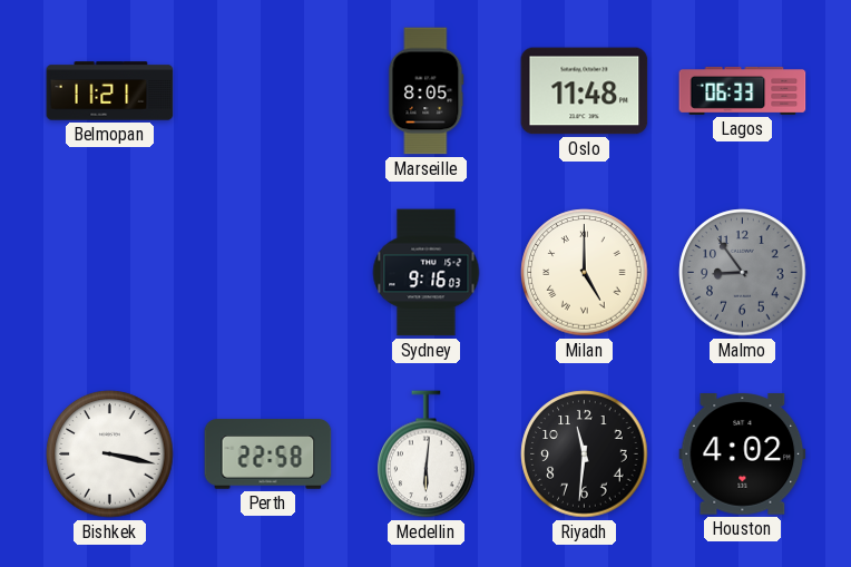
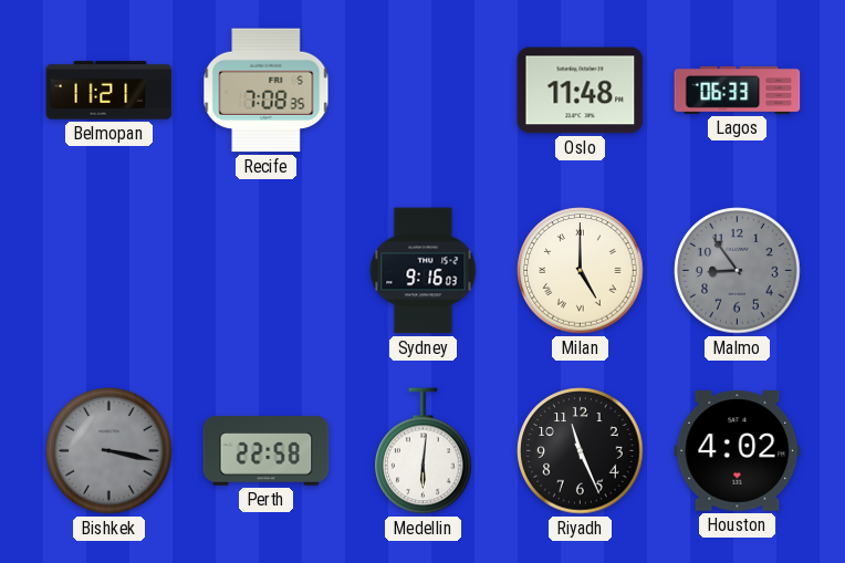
Recife: none -> 7:08 (267, 91)
Marseille: 8:05 -> none (427, 91)
Bishkek dial: white -> grey (109, 451)
Riyadh: 11:31 -> 11:26 (581, 451)
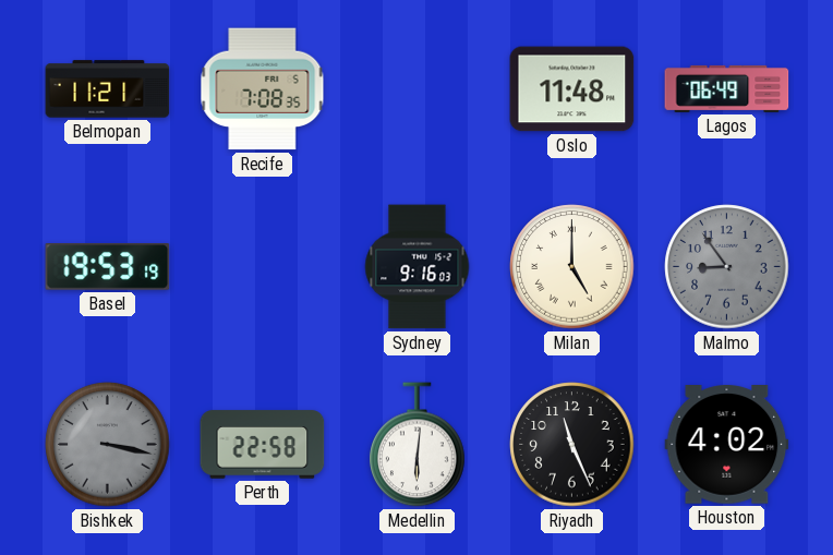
Lagos: 06:33 -> 06:49 (727, 88)
Basel: none -> 19:53 (108, 267)
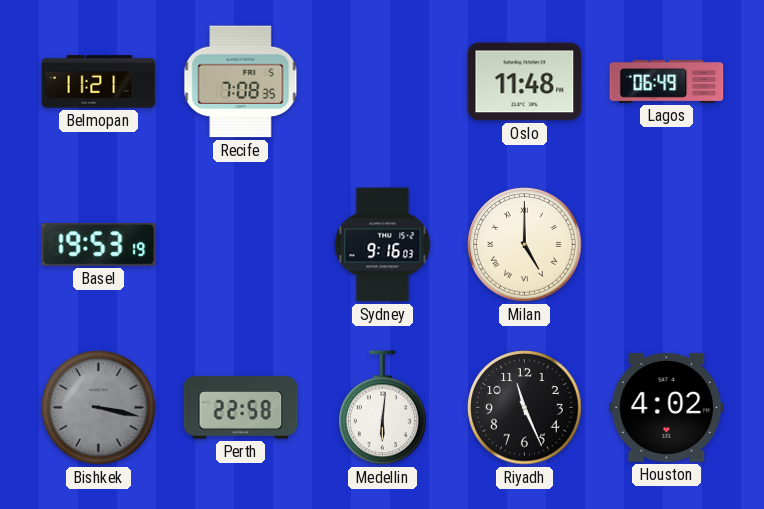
Malmo: 8:54 -> none (727, 267)
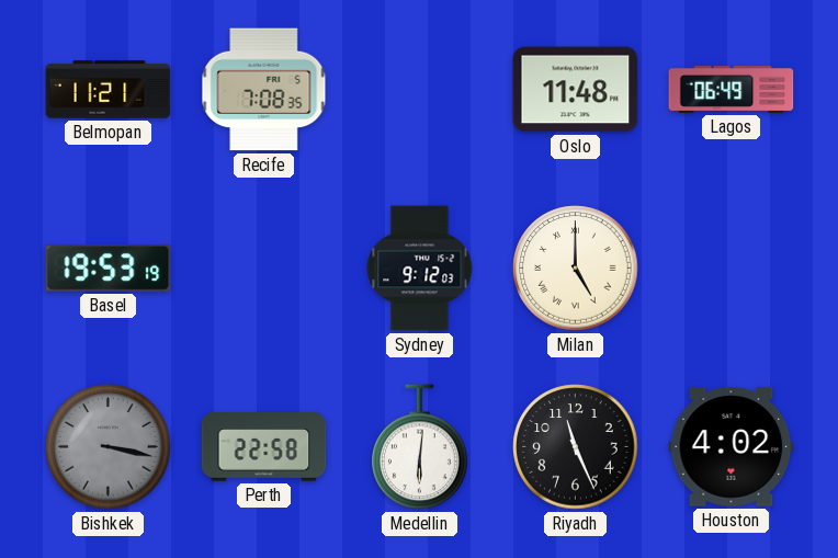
Sydney: 9:16 -> 9:12 (420, 269)
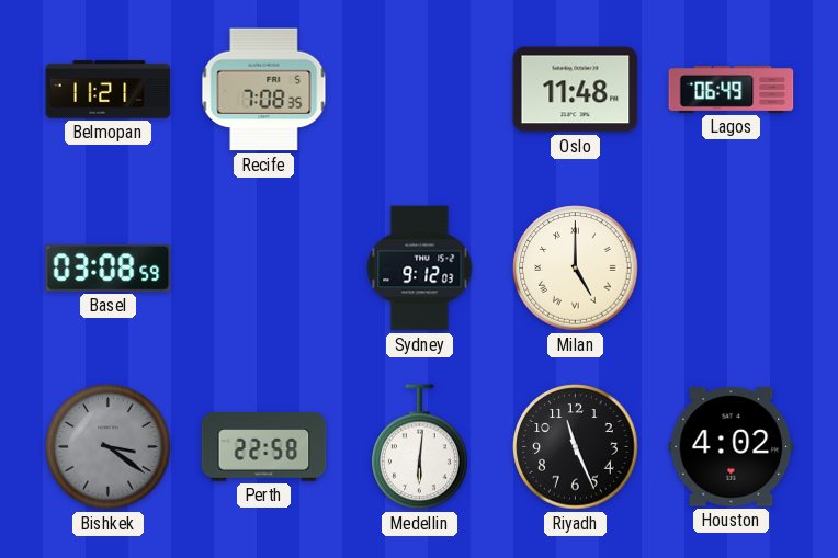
Basel: 19:53 -> 03:08 (109, 269)
Bishkek: 3:17 -> 3:21 (109, 447)
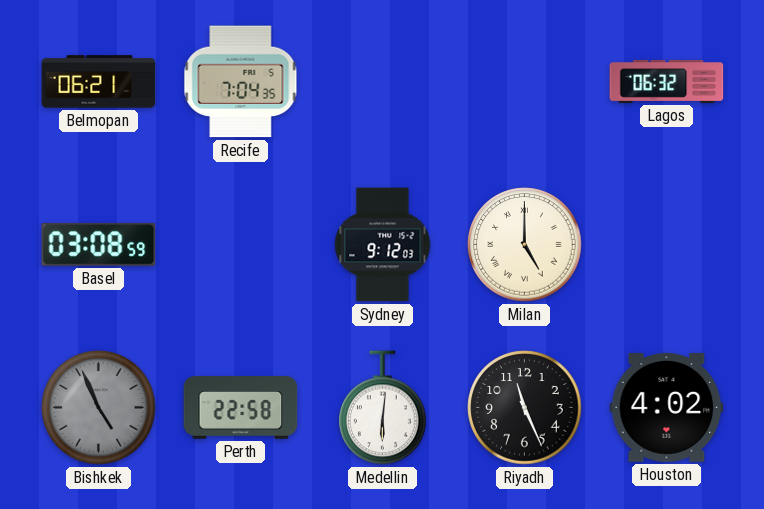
Belmopan: 11:21 -> 06:21 (99, 82)
Recife: 7:08 -> 7:04 (241, 82)
Oslo: 11:48 -> none (576, 90)
Lagos: 06:49 -> 06:32 (667, 81)
Bishkek: 3:21 -> 4:56 (99, 408)
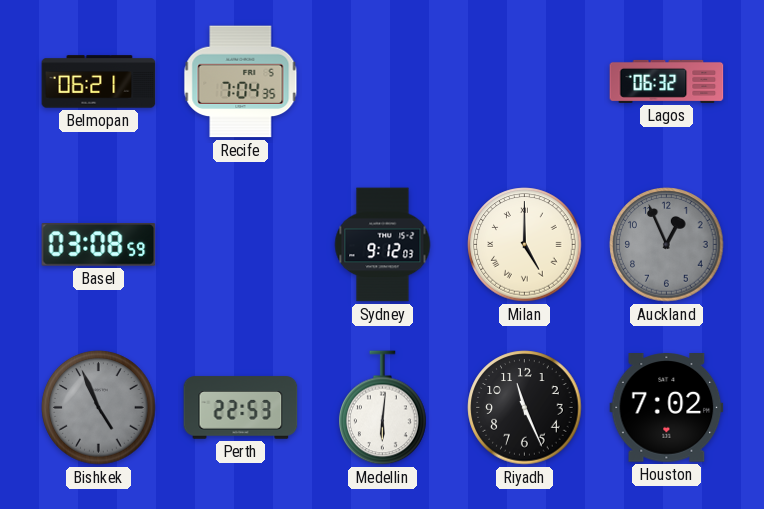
Auckland: none -> 12:56 (667, 245)
Perth: 22:58 -> 22:53 (241, 408)
Houston: 4:02 -> 7:02 (667, 408)
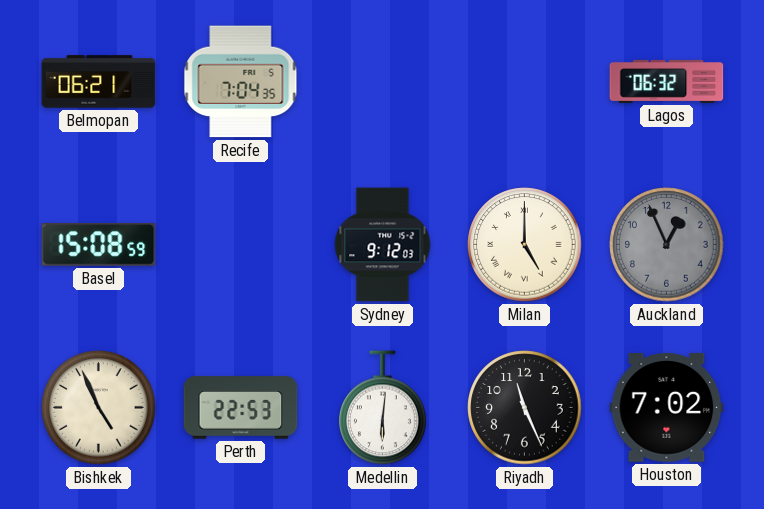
Basel: 03:08 -> 15:08 (99, 245)
Bishkek dial: grey -> cream (99, 408)
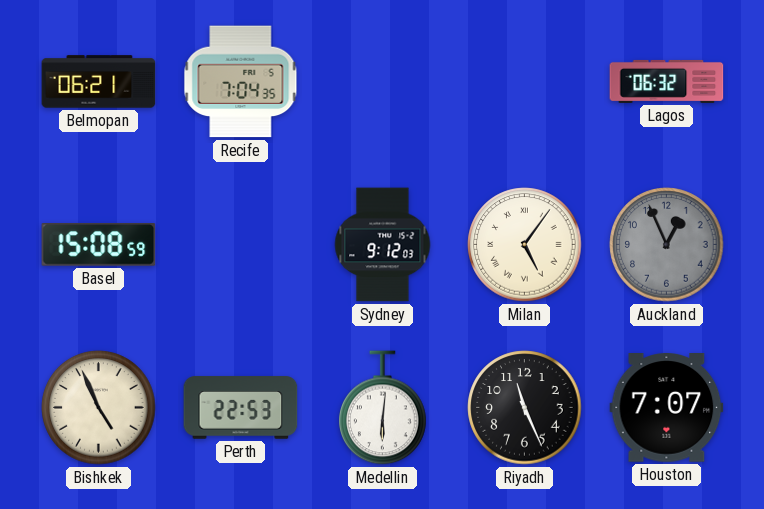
Milan: 5:00 -> 5:06 (525, 245)
Houston: 7:02 -> 7:07 (667, 408)
